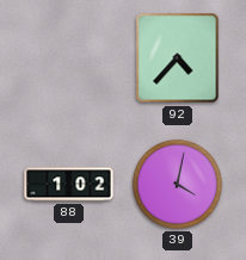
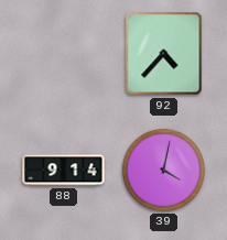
88: 1:02 -> 9:14 (64, 171)
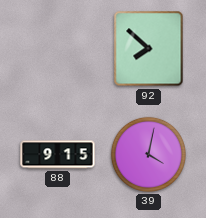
92: 4:37 -> 7:52 (149, 49)
88: 9:14 -> 9:15 (58, 155)
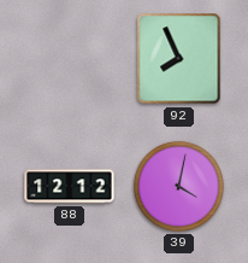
92: 7:52 -> 7:56 (179, 59)
88: 9:15 -> 12:12 (70, 187)
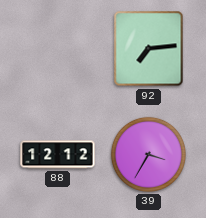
92: 7:56 -> 7:14 (149, 49)
39: 4:02 -> 3:35 (148, 154)
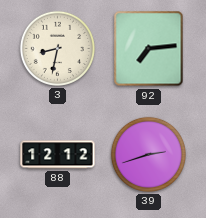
3: none -> 8:32 (57, 48)
39: 3:35 -> 2:42 (148, 154)
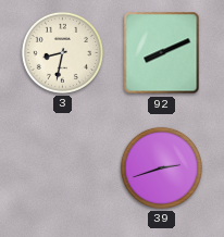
92: 7:14 -> 8:11 (162, 53)
88: 12:12 -> none (58, 155)
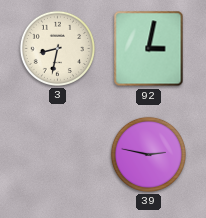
92: 8:11 -> 3:02 (149, 49)
39: 2:42 -> 2:47 (148, 154)
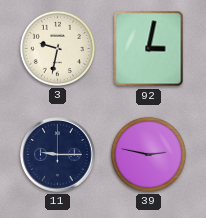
3: 8:32 -> 9:32 (57, 48)
11: none -> 9:15 (58, 155)
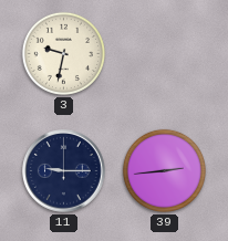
92: 3:02 -> none (149, 49)
39: 2:47 -> 2:44 (164, 170)
